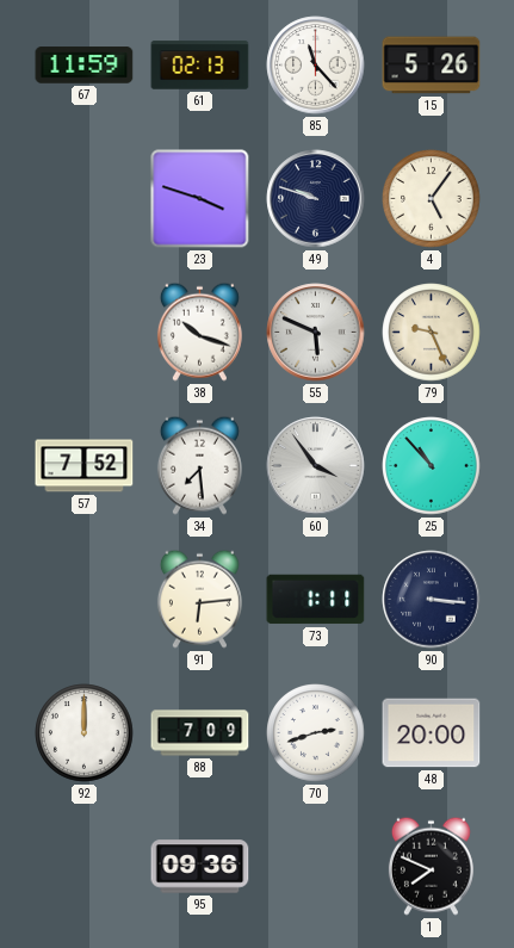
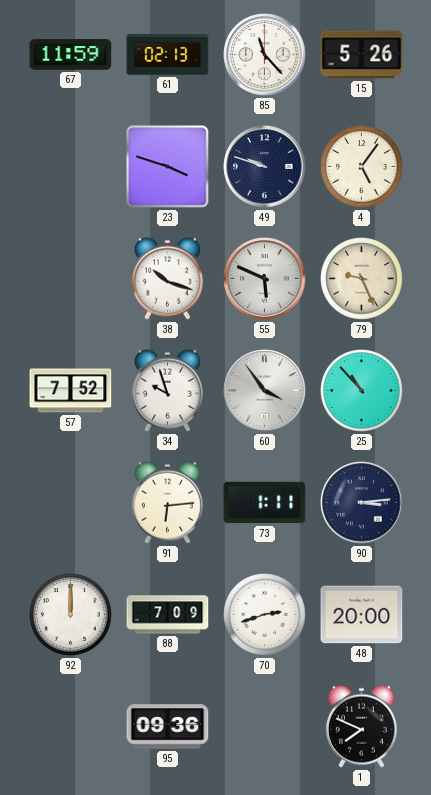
34: 7:29 -> 9:57 (167, 390)
90: 3:16 -> 3:14 (362, 503)
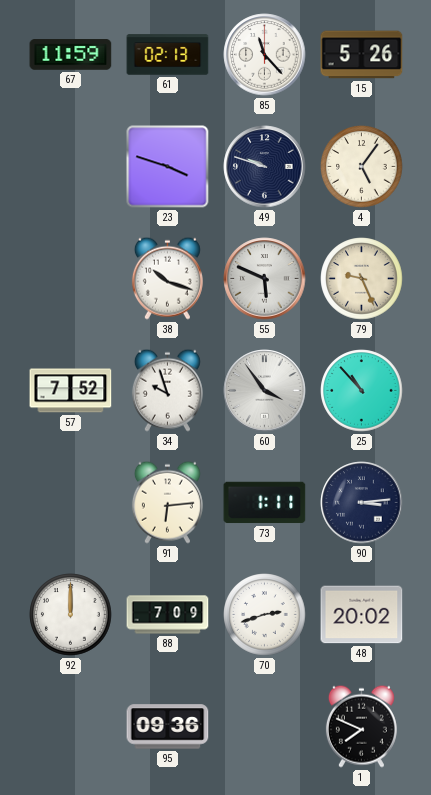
48: 20:00 -> 20:02 (362, 615)
